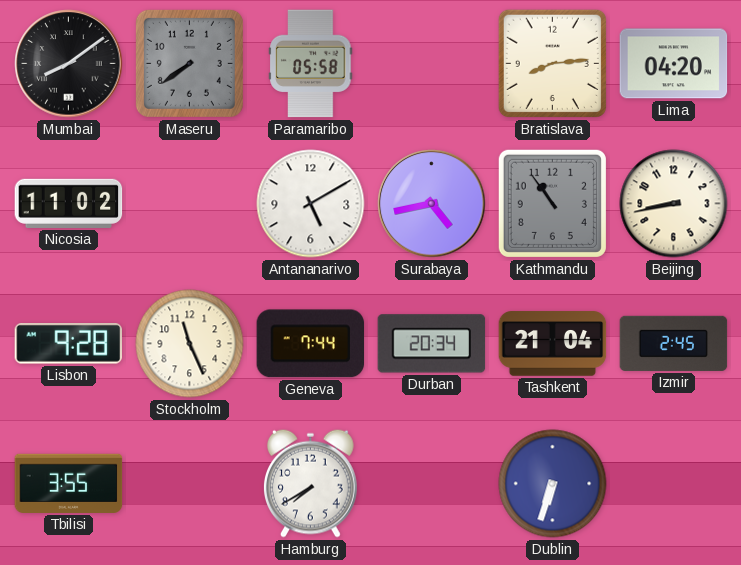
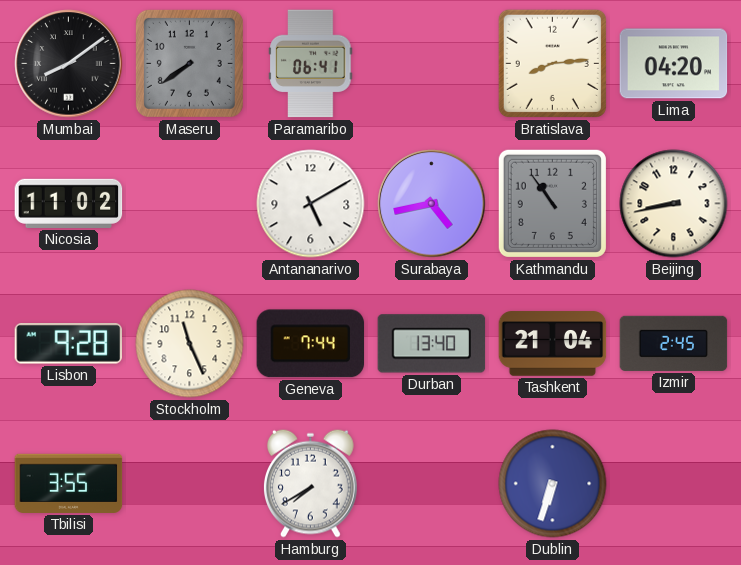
Paramaribo: 05:58 -> 06:41 (311, 64)
Durban: 20:34 -> 13:40 (432, 344)
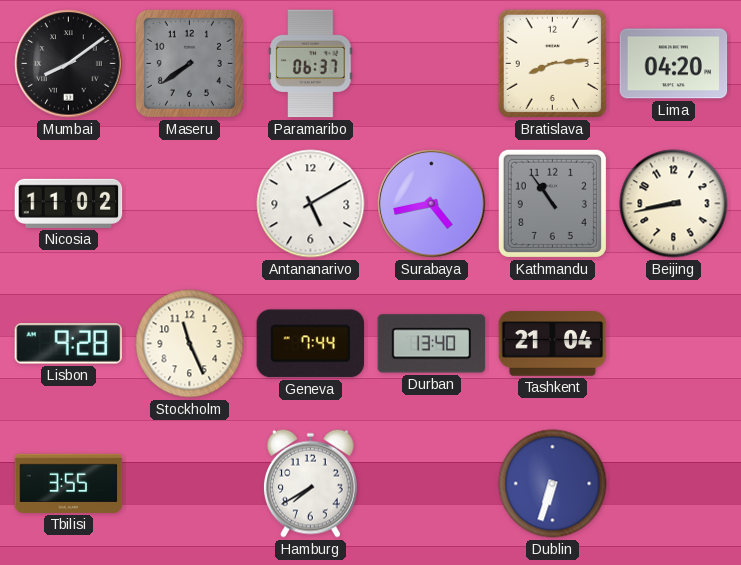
Paramaribo: 06:41 -> 06:37 (311, 64)
Izmir: 2:45 -> none (674, 343)
